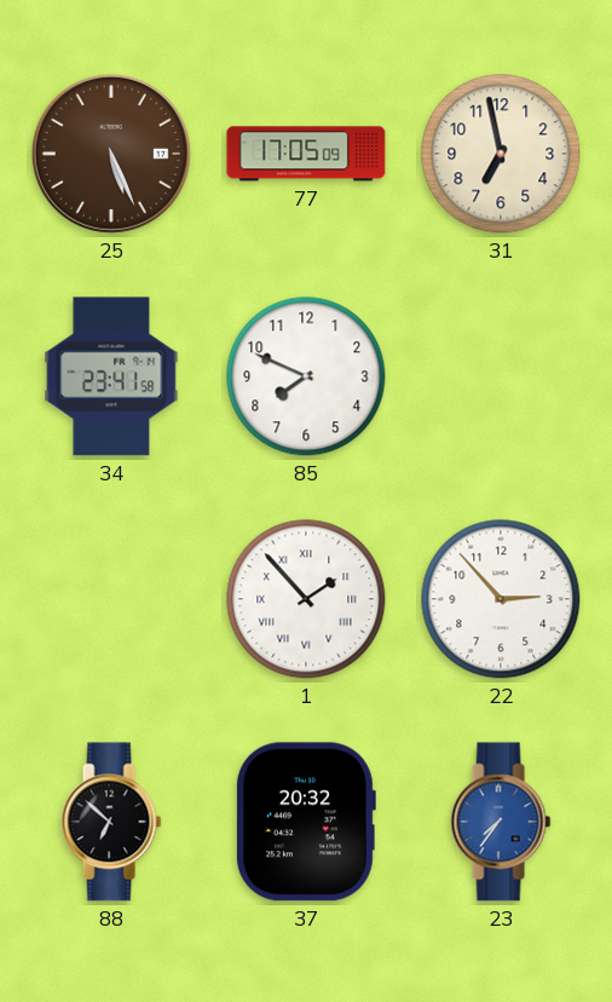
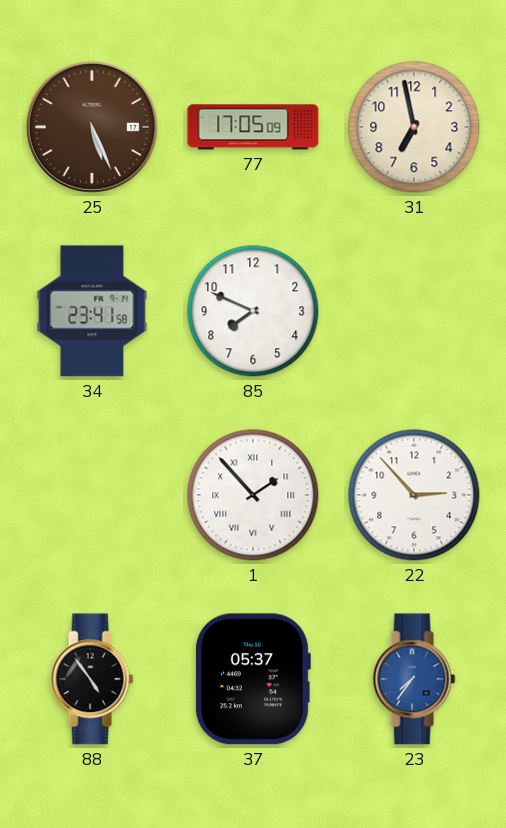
88: 6:52 -> 4:54 (92, 679)
37: 20:32 -> 05:37 (252, 679)
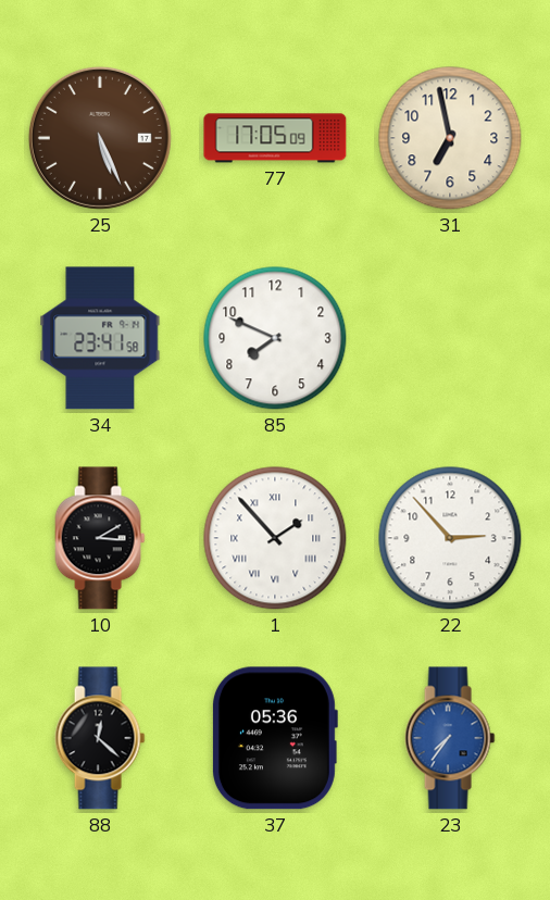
10: none -> 3:10 (100, 538)
88: 4:54 -> 12:22 (100, 738)
37: 05:37 -> 05:36 (274, 738)
